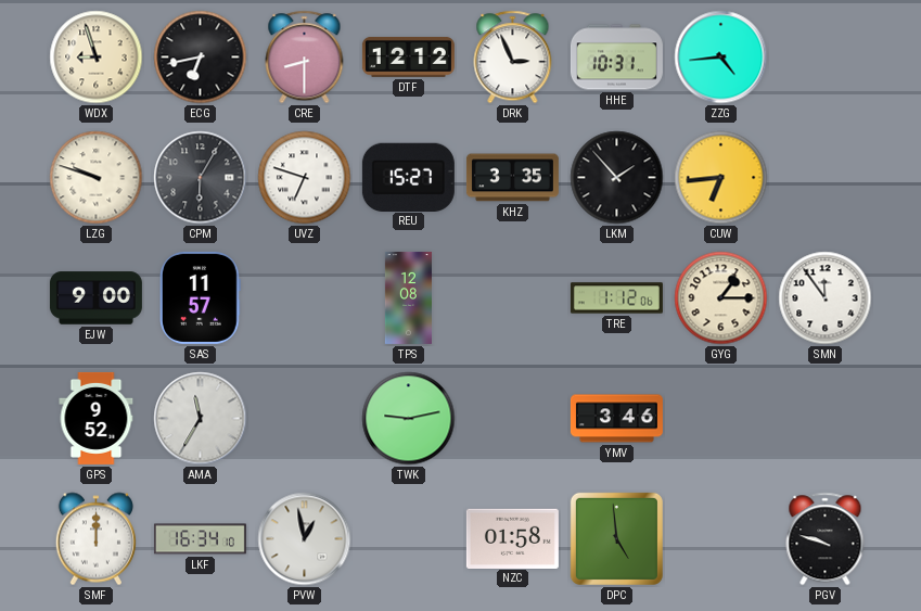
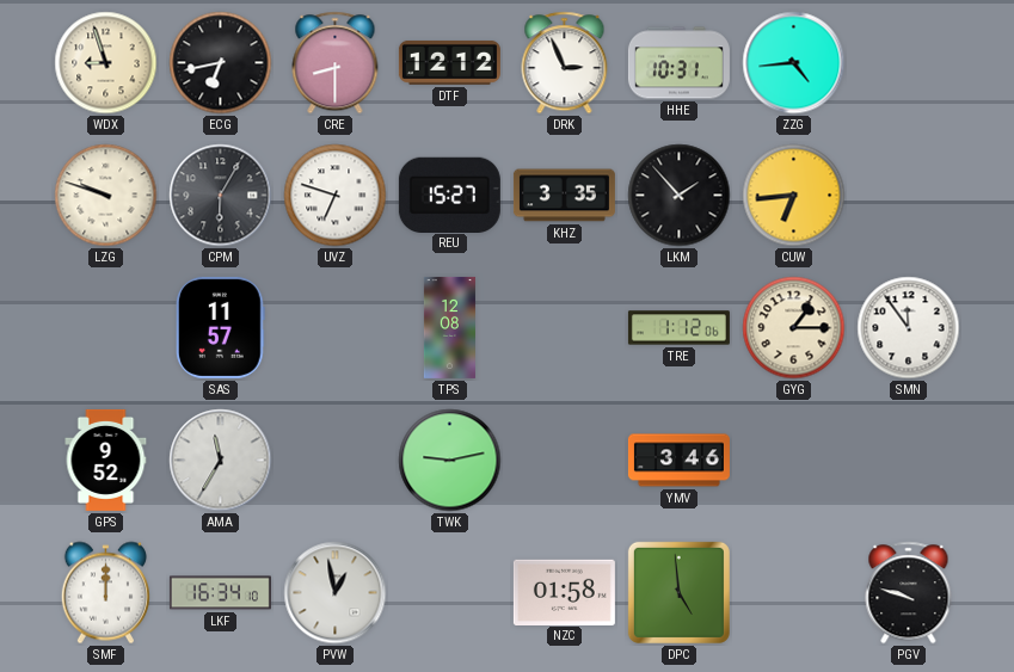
EJW: 9:00 -> none (95, 298)
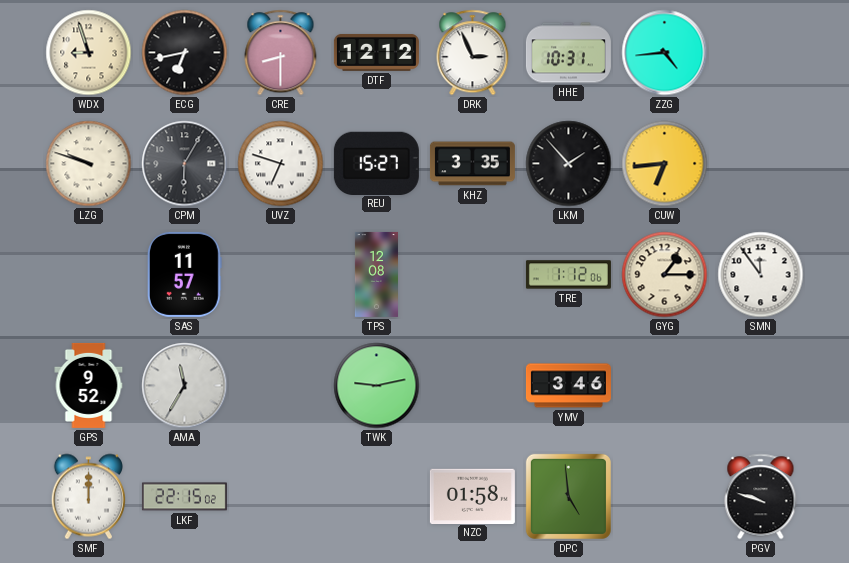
LKF: 16:34 -> 22:15 (184, 497)
PVW: 12:58 -> none (336, 593)
